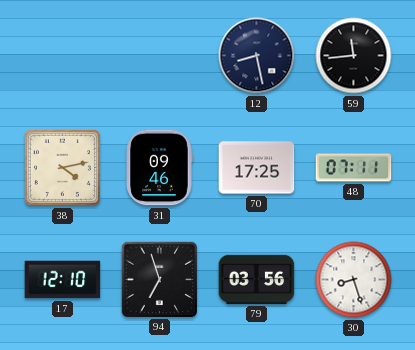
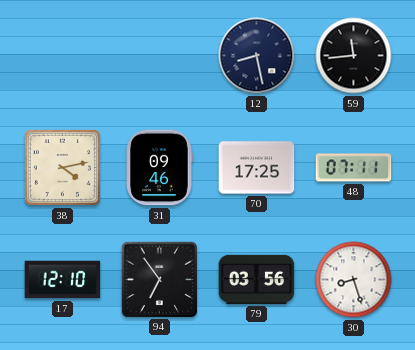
94: 6:57 -> 6:54 (159, 279)
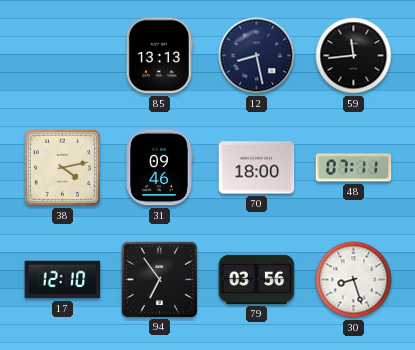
85: none -> 13:13 (159, 56)
70: 17:25 -> 18:00 (257, 168)
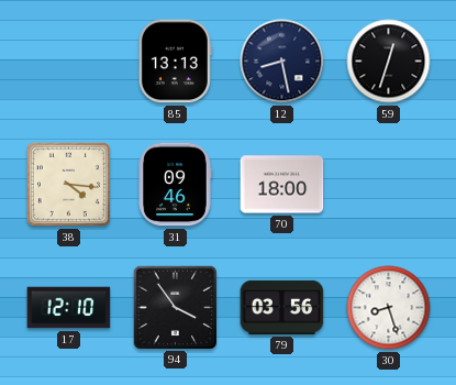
59: 11:44 -> 12:33 (389, 62)
38: 4:13 -> 4:16 (68, 184)
48: 07:11 -> none (354, 168)
94: 6:54 -> 3:54 (175, 307)
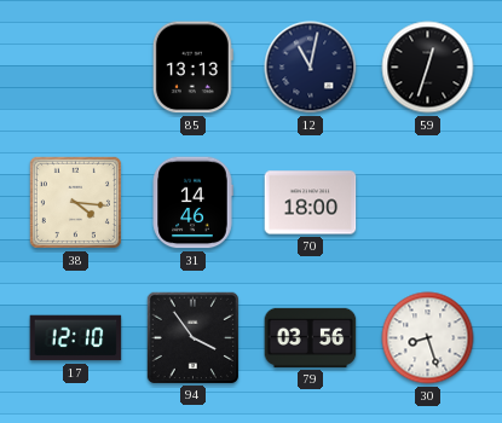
12: 8:28 -> 11:02 (311, 68)
31: 09:46 -> 14:46 (192, 203)
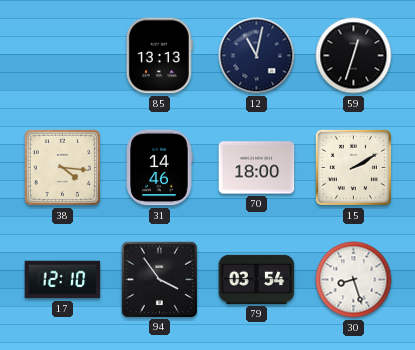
15: none -> 2:10 (353, 167)
79: 03:56 -> 03:54 (257, 279)
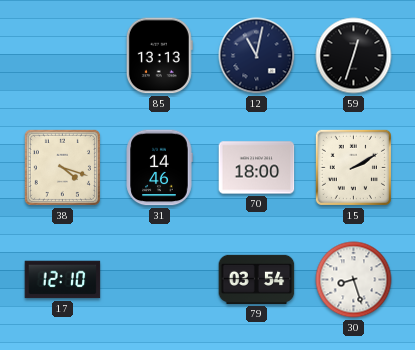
38: 4:16 -> 4:18 (62, 167)
94: 3:54 -> none (159, 279)
